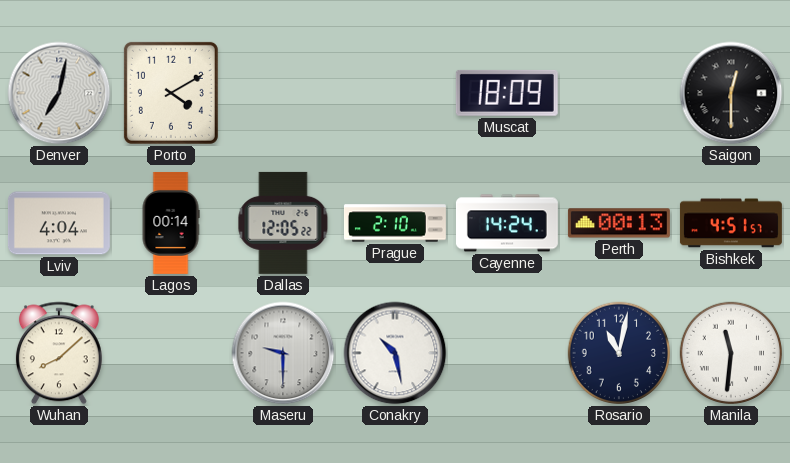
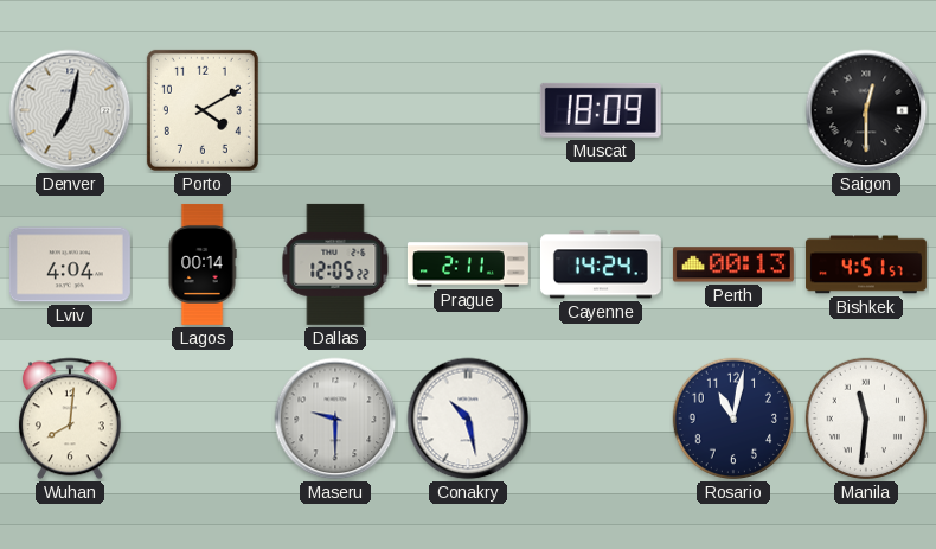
Prague: 2:10 -> 2:11 (468, 264)
Wuhan: 8:08 -> 8:01 (70, 419)
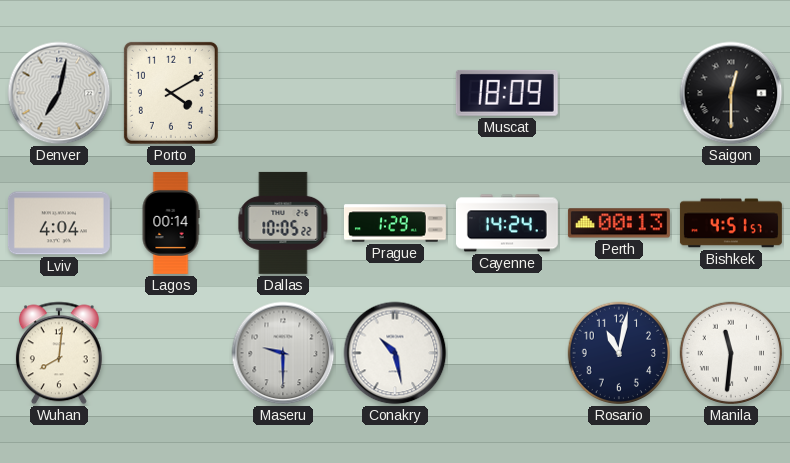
Dallas: 12:05 -> 10:05 (283, 223)
Prague: 2:11 -> 1:29 (395, 223)
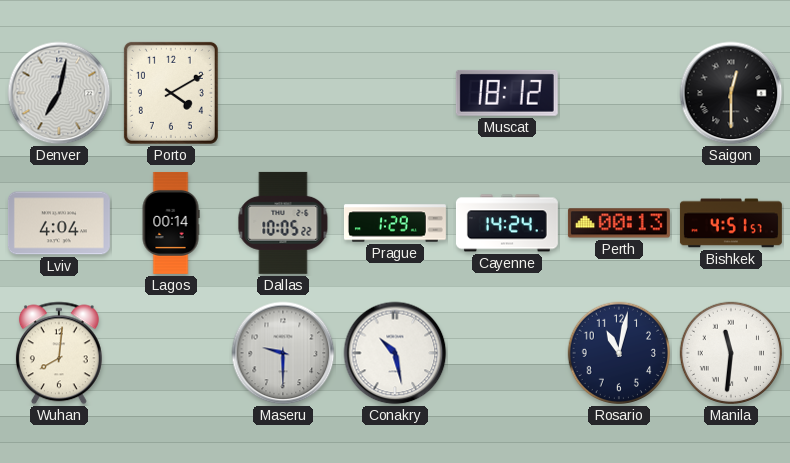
Muscat: 18:09 -> 18:12 (507, 93)
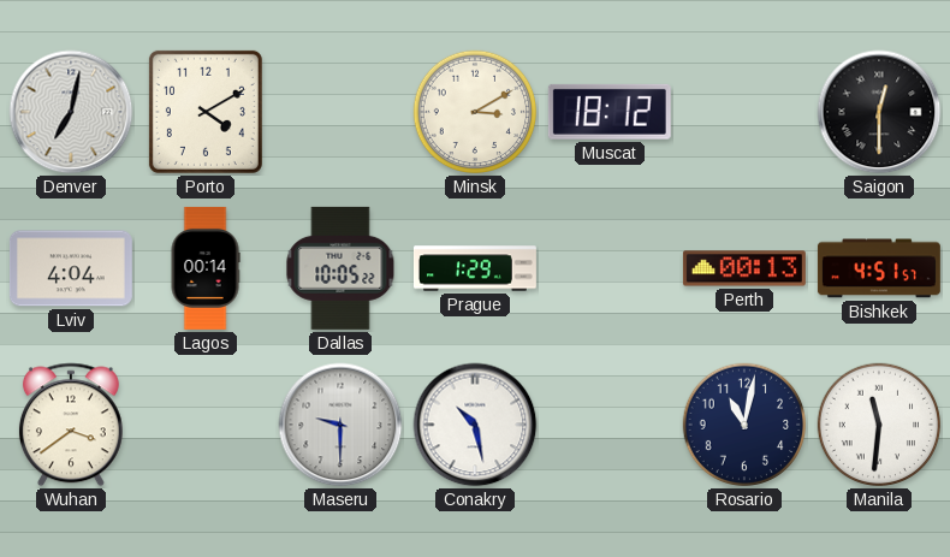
Minsk: none -> 3:10 (475, 112)
Cayenne: 14:24 -> none (507, 223)
Wuhan: 8:01 -> 3:39 (71, 425)
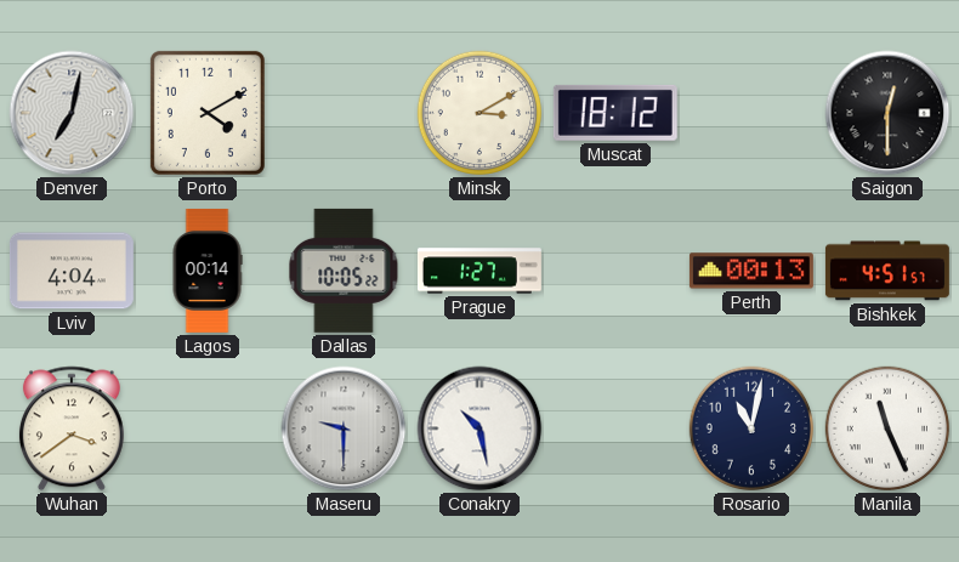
Prague: 1:29 -> 1:27 (479, 271)
Manila: 11:31 -> 11:26 (887, 428)
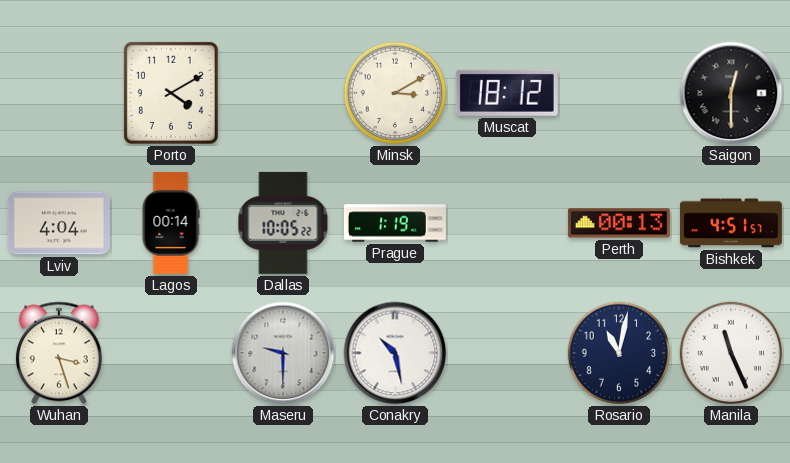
Denver: 7:02 -> none (72, 113)
Prague: 1:27 -> 1:19 (395, 223)
Wuhan: 3:39 -> 3:27 (59, 353)
